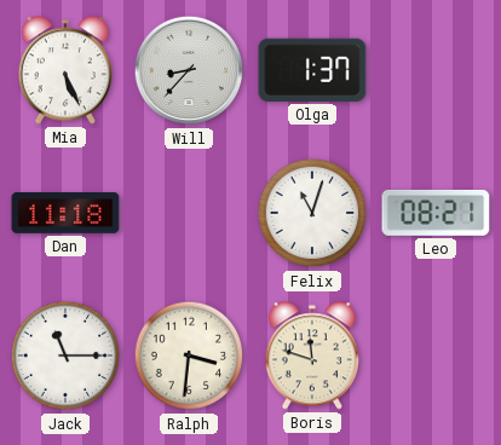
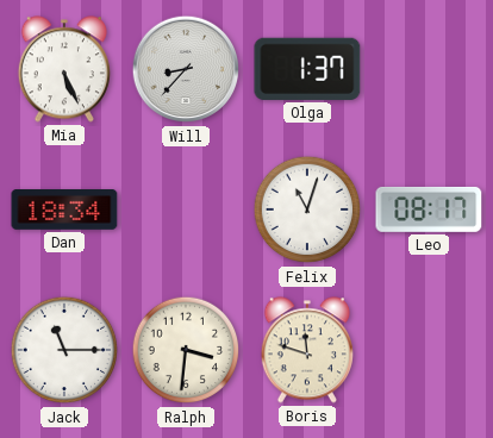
Dan: 11:18 -> 18:34 (64, 211)
Leo: 08:21 -> 08:17 (429, 209)
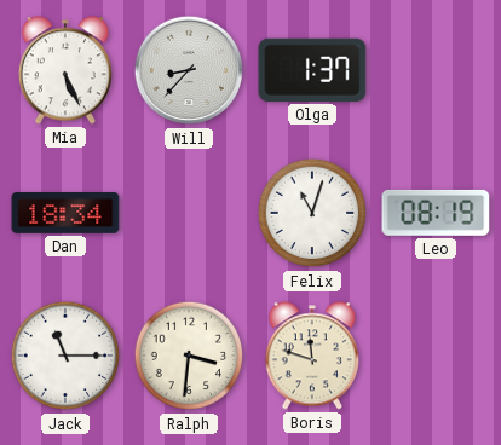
Leo: 08:17 -> 08:19 (436, 213)
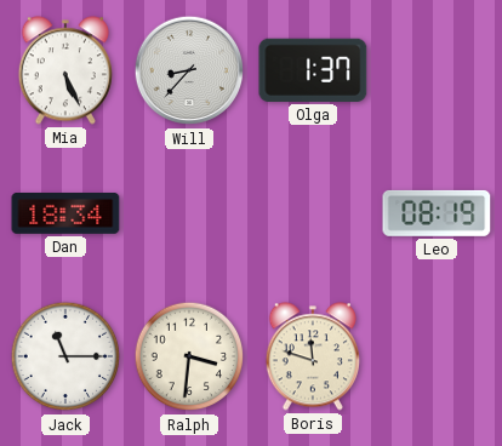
Felix: 11:03 -> none (312, 213)
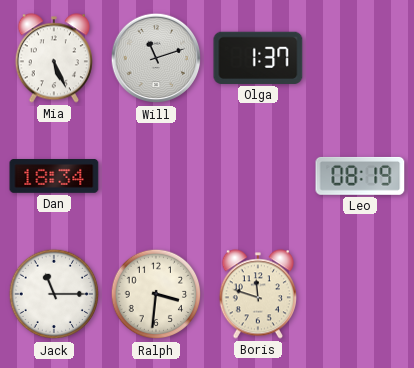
Will: 8:37 -> 11:12 (156, 58)
